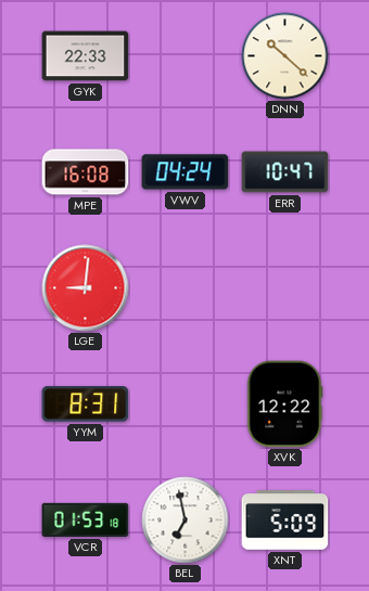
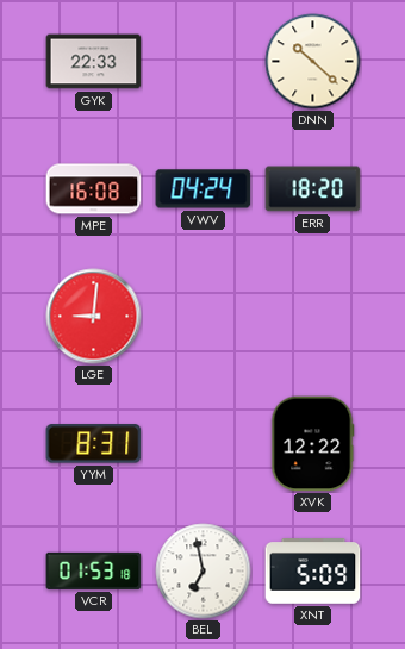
ERR: 10:47 -> 18:20 (313, 189)
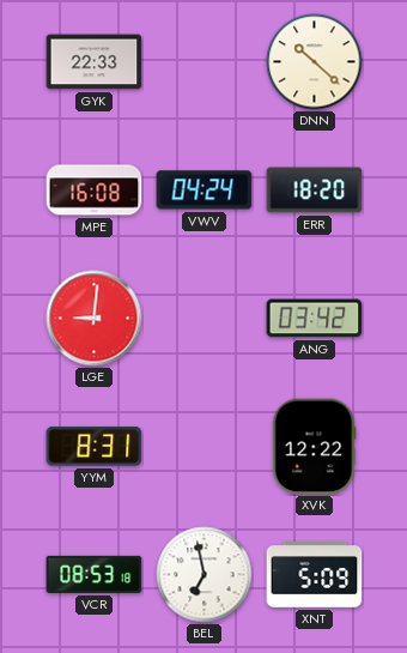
ANG: none -> 03:42 (315, 319)
VCR: 01:53 -> 08:53 (95, 574)
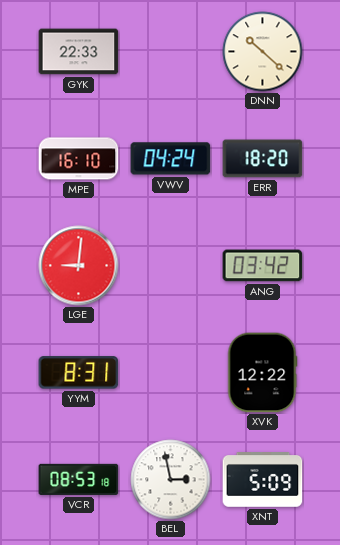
MPE: 16:08 -> 16:10 (79, 159)
BEL: 6:58 -> 2:58 (171, 480)
